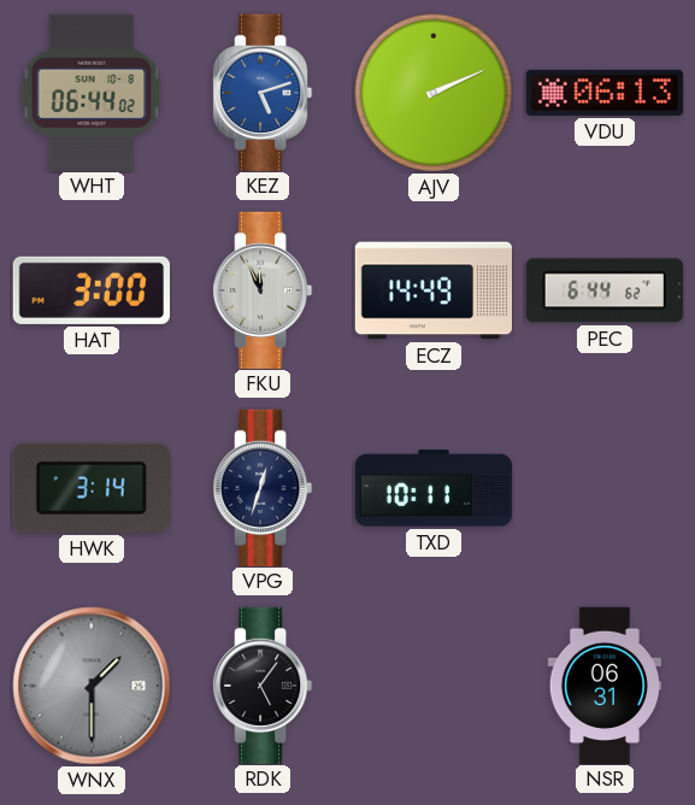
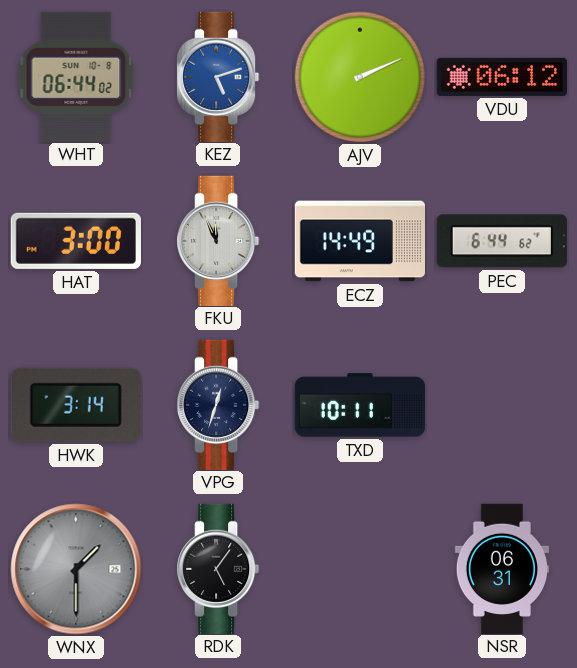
VDU: 06:13 -> 06:12 (501, 77)
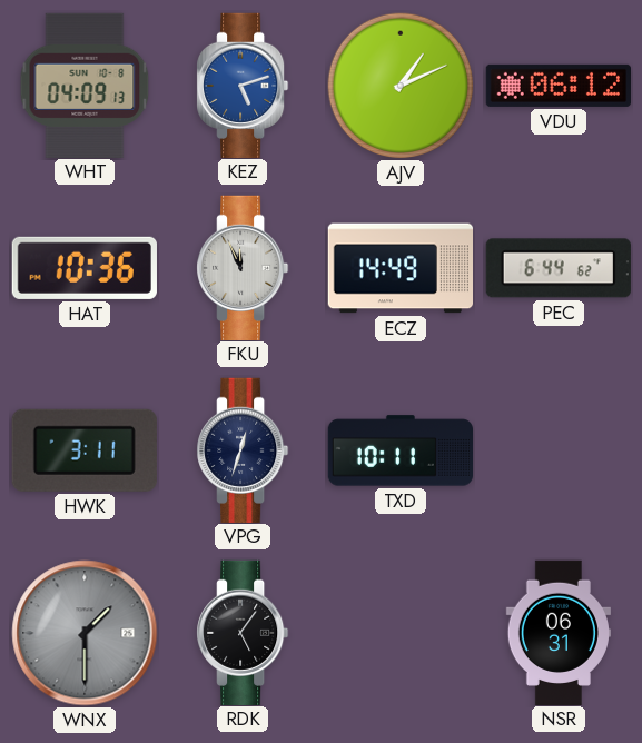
WHT: 06:44 -> 04:09 (85, 85)
AJV: 2:11 -> 1:11 (401, 86)
HAT: 3:00 -> 10:36 (85, 268)
HWK: 3:14 -> 3:11 (85, 450)
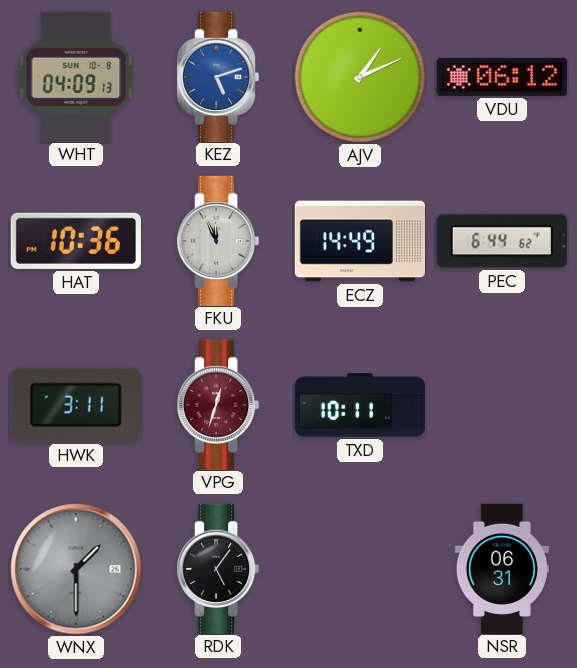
VPG dial: navy -> burgundy (218, 404)
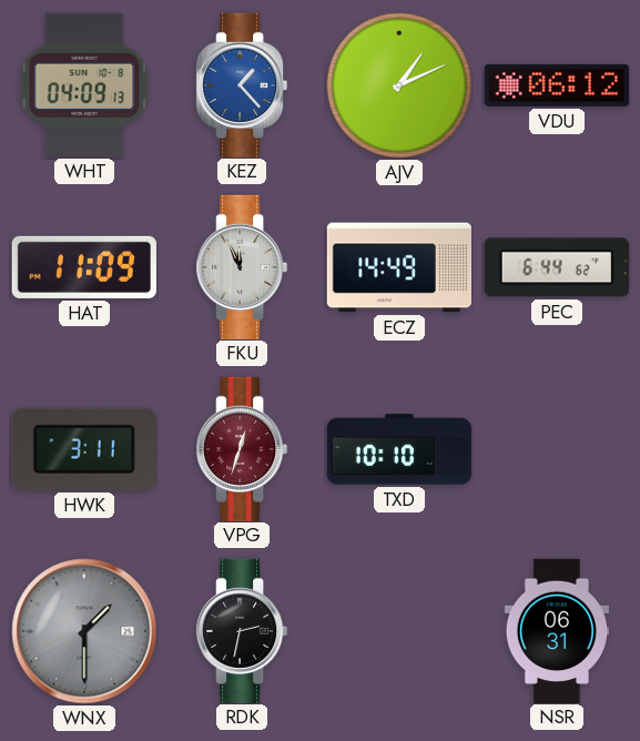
KEZ: 5:12 -> 1:23 (242, 84)
HAT: 10:36 -> 11:09 (84, 267)
TXD: 10:11 -> 10:10 (398, 449)
RDK: 5:06 -> 2:32 (242, 630)
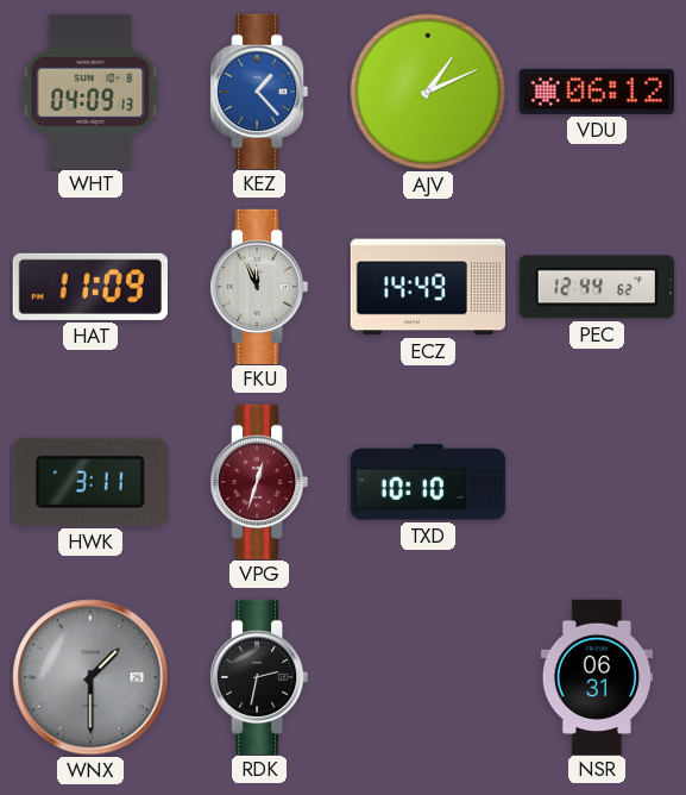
PEC: 6:44 -> 12:44 (597, 287)
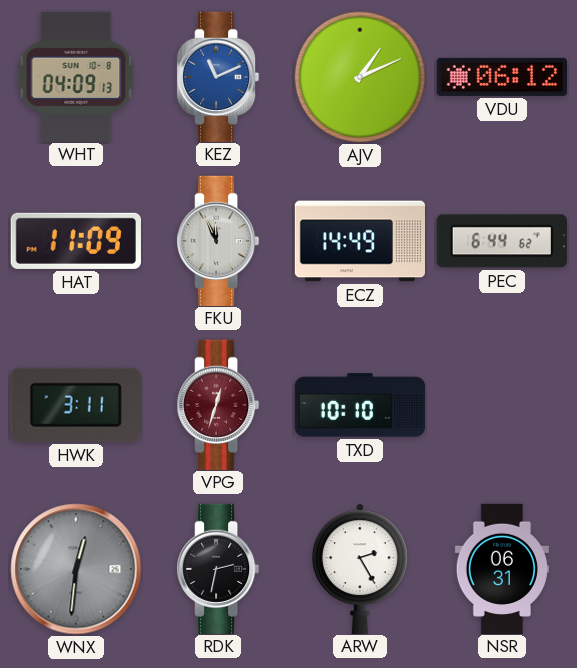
KEZ: 1:23 -> 11:11 (218, 76)
PEC: 12:44 -> 6:44 (502, 241)
WNX: 1:30 -> 12:31 (76, 569)
ARW: none -> 2:25 (360, 568)
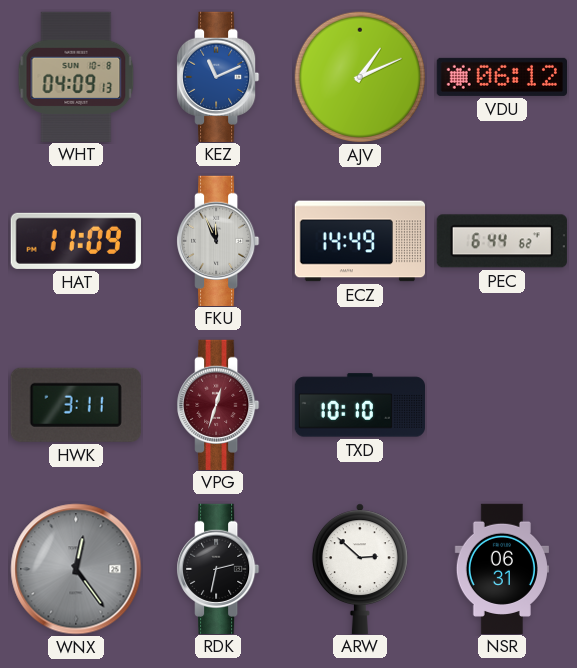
WNX: 12:31 -> 12:24 (76, 569)
ARW: 2:25 -> 2:52 (360, 568)
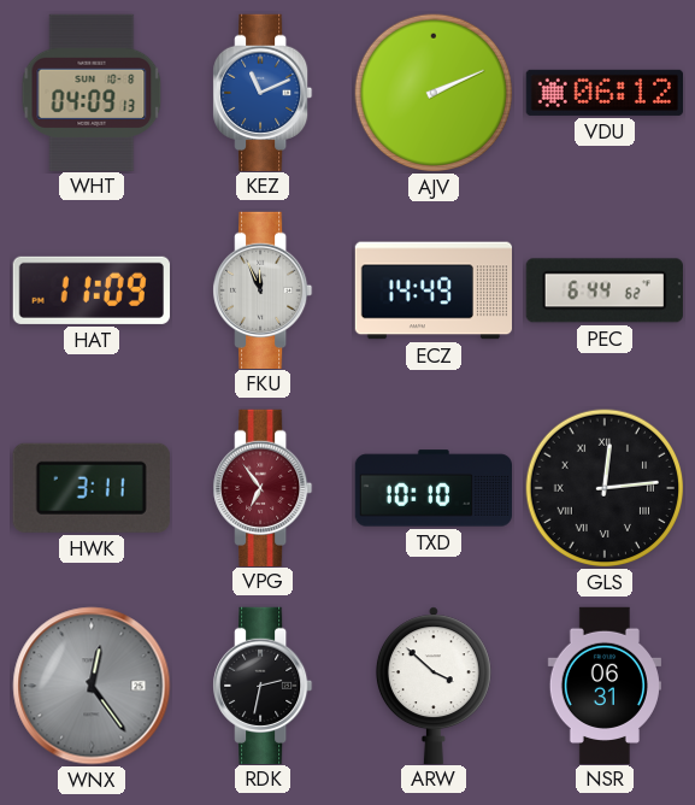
AJV: 1:11 -> 2:11 (434, 93)
VPG: 12:33 -> 6:54 (263, 487)
GLS: none -> 12:14 (605, 488)
ARW: 2:52 -> 3:52 (434, 684)
